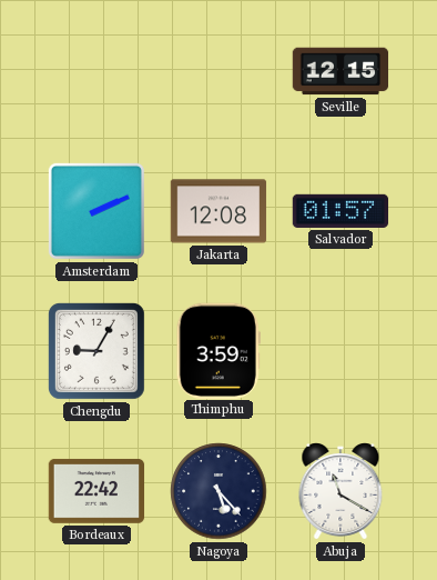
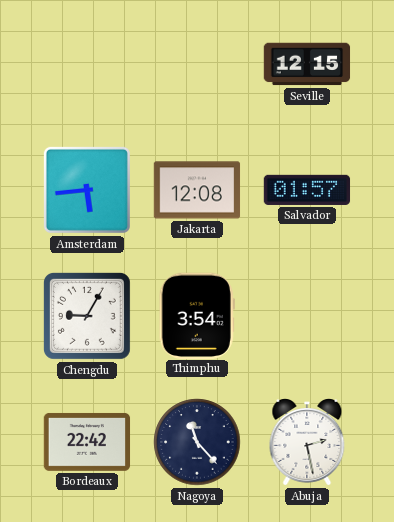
Amsterdam: 2:11 -> 5:44 (87, 190)
Thimphu: 3:59 -> 3:54 (197, 315)
Nagoya: 5:23 -> 11:23 (197, 442)
Abuja: 11:20 -> 2:28 (307, 443)
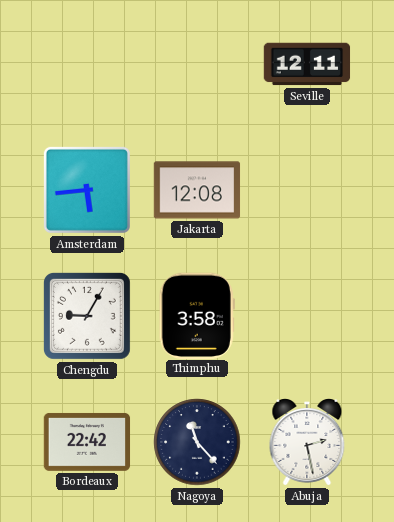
Seville: 12:15 -> 12:11 (307, 64)
Salvador: 01:57 -> none (307, 190)
Thimphu: 3:54 -> 3:58 (197, 315)
